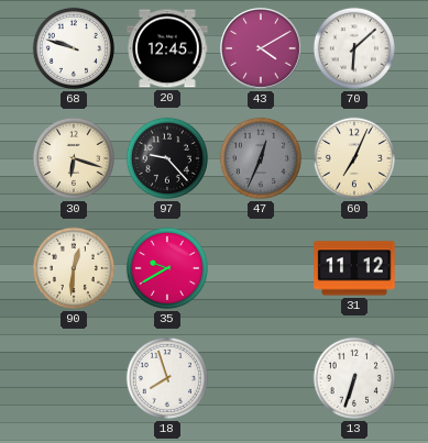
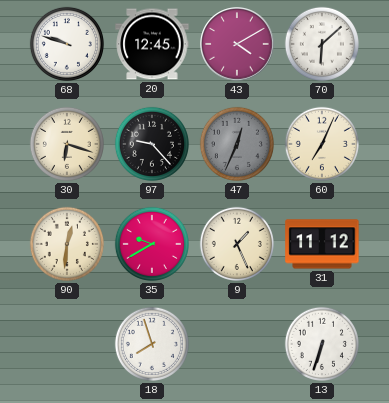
9: none -> 1:26 (237, 244)
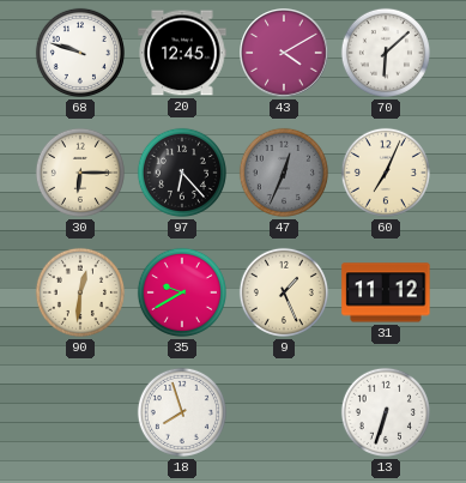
30: 6:18 -> 6:15 (80, 173)
97: 9:23 -> 6:23 (182, 173)
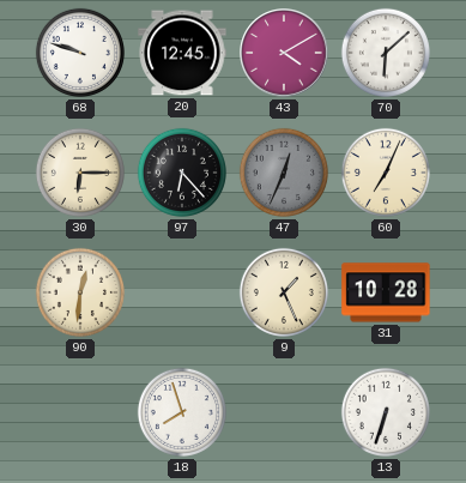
35: 9:40 -> none (182, 292)
31: 11:12 -> 10:28 (386, 292)
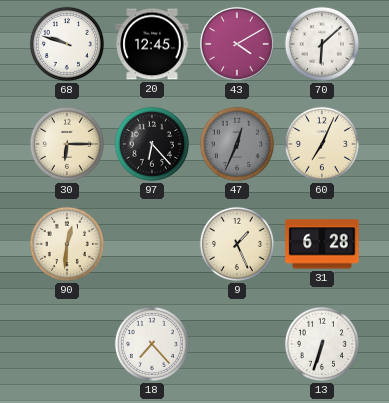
31: 10:28 -> 6:28 (322, 244)
18: 7:57 -> 7:23 (152, 344)
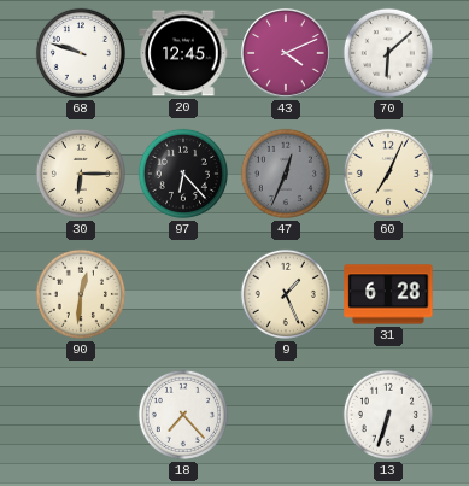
43: 4:10 -> 4:11 (286, 53)
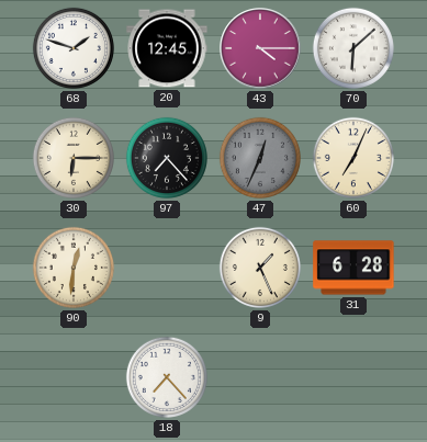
68: 9:48 -> 1:48 (74, 48)
43: 4:11 -> 4:15 (260, 48)
97: 6:23 -> 7:23 (167, 158)
13: 6:33 -> none (388, 415)
